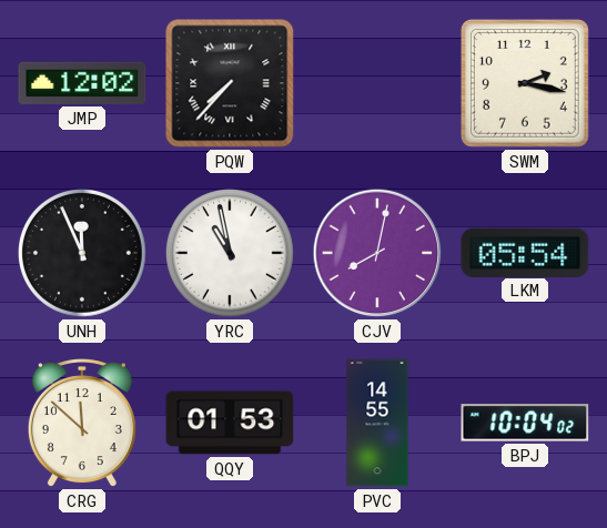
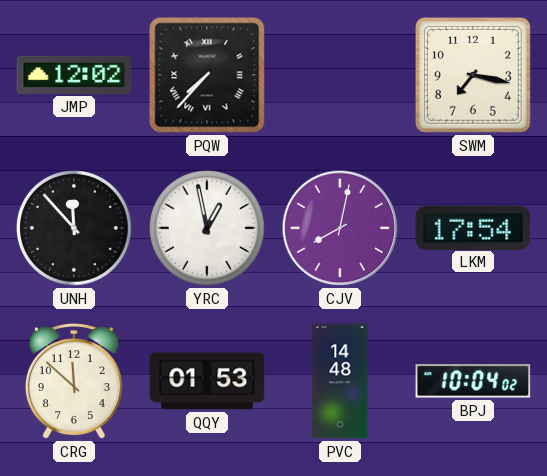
SWM: 2:17 -> 7:17 (473, 75)
UNH: 11:56 -> 11:53 (74, 228)
YRC: 10:58 -> 12:58 (207, 228)
LKM: 05:54 -> 17:54 (473, 227)
PVC: 14:55 -> 14:48 (340, 381)
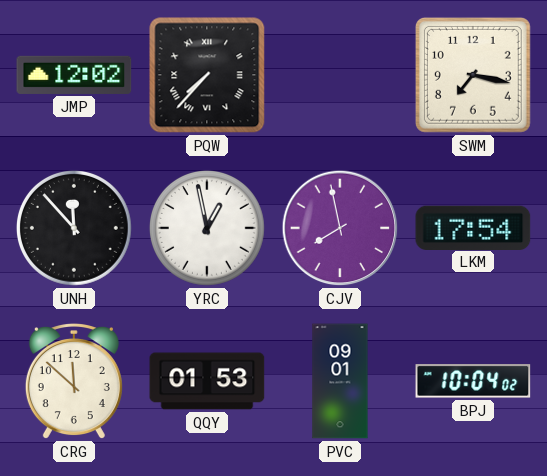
CJV: 8:02 -> 7:58 (340, 228)
PVC: 14:48 -> 09:01 (340, 381)
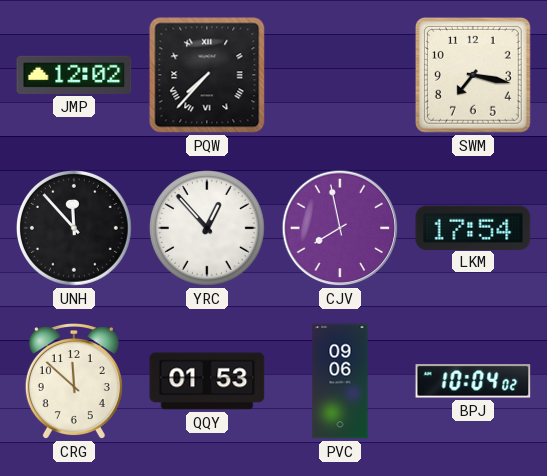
YRC: 12:58 -> 12:53 (207, 228)
PVC: 09:01 -> 09:06 (340, 381)
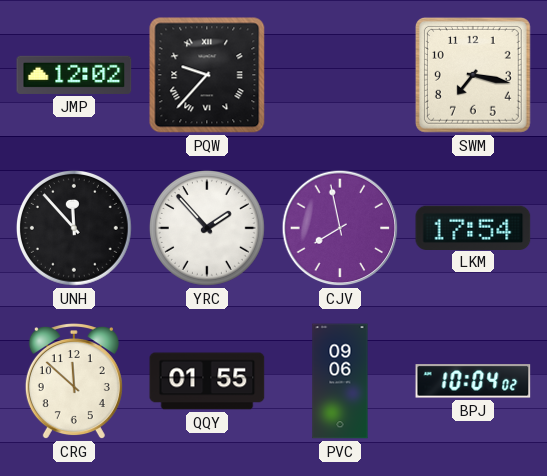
PQW: 7:37 -> 9:37 (207, 75)
YRC: 12:53 -> 1:53 (207, 228)
QQY: 01:53 -> 01:55 (207, 381)
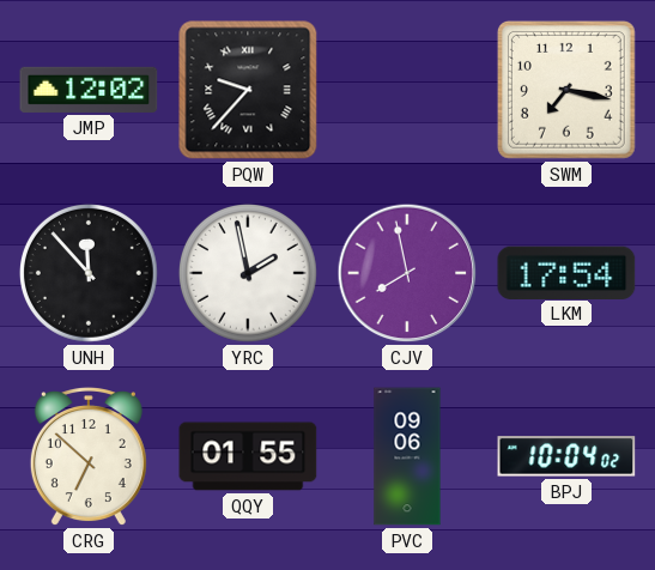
YRC: 1:53 -> 1:58 (248, 273)
CRG: 11:52 -> 6:52 (89, 457)
